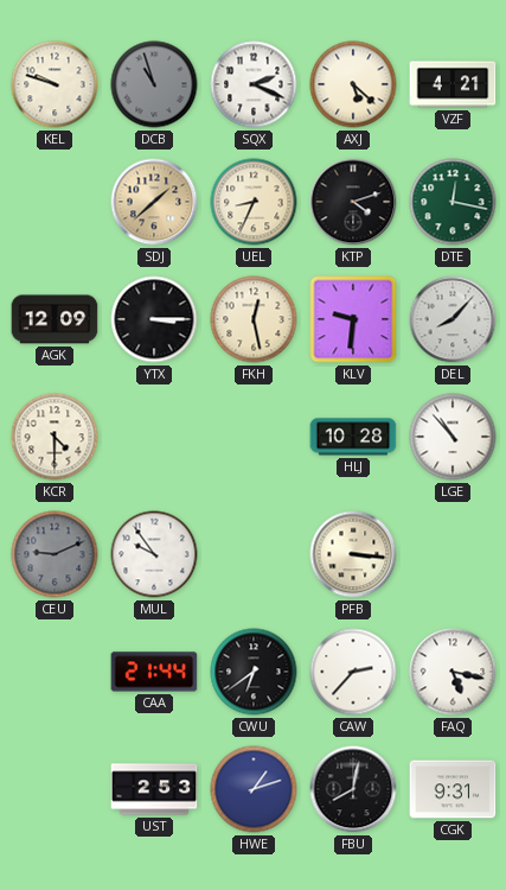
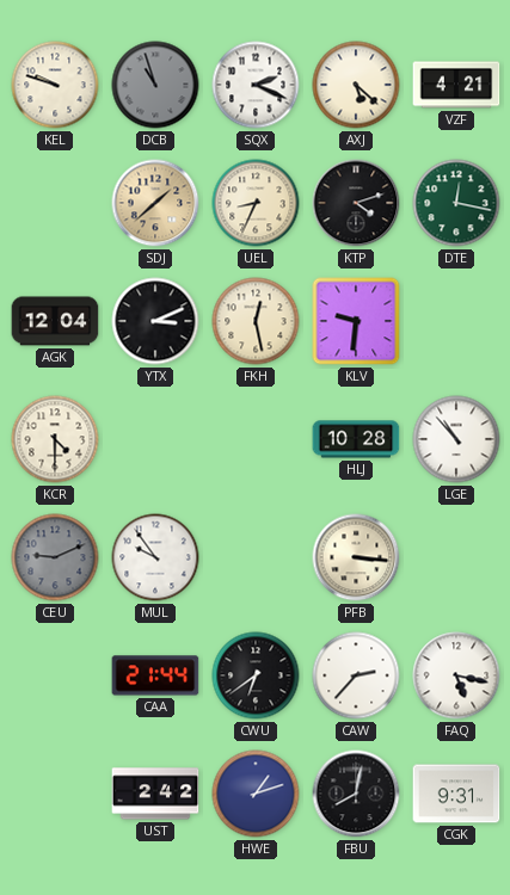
AGK: 12:09 -> 12:04 (55, 321)
YTX: 3:15 -> 3:11 (155, 321)
DEL: 8:07 -> none (453, 319)
UST: 2:53 -> 2:42 (155, 794)
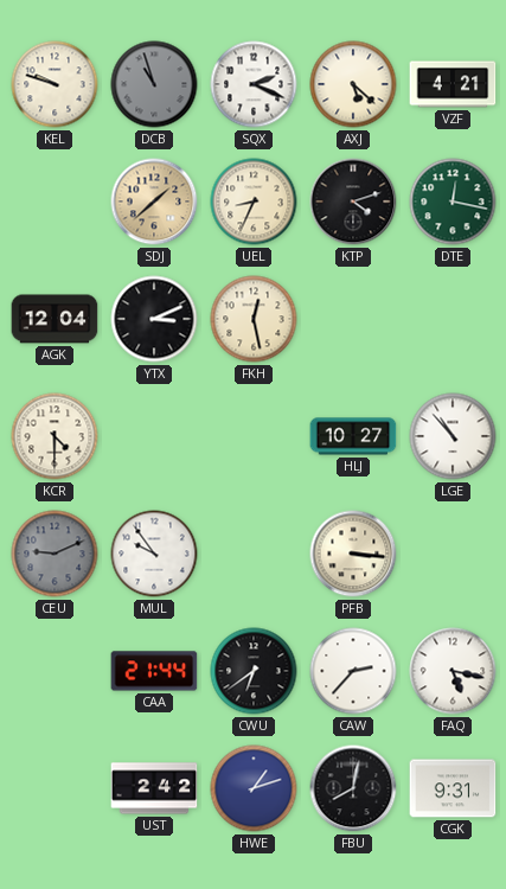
KLV: 9:31 -> none (356, 321)
HLJ: 10:28 -> 10:27 (353, 436)
